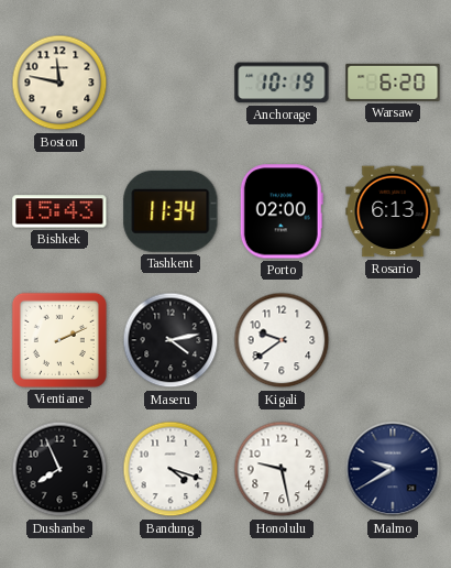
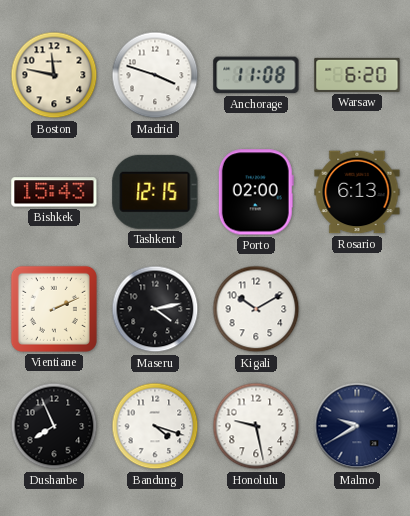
Madrid: none -> 3:48 (155, 75)
Anchorage: 10:19 -> 11:08 (256, 75)
Tashkent: 11:34 -> 12:15 (155, 192)
Kigali: 9:39 -> 10:10 (256, 309)
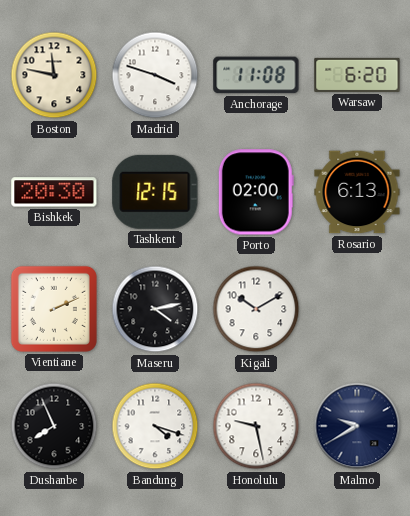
Bishkek: 15:43 -> 20:30 (54, 192)
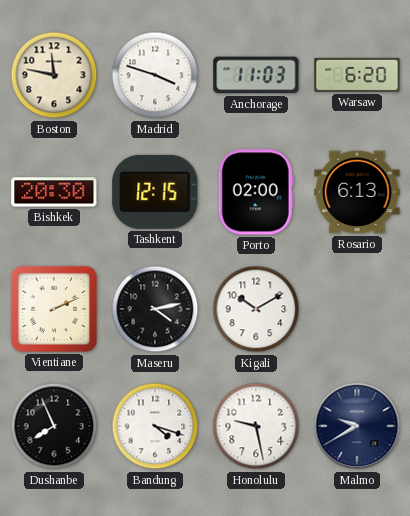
Anchorage: 11:08 -> 11:03 (256, 75)
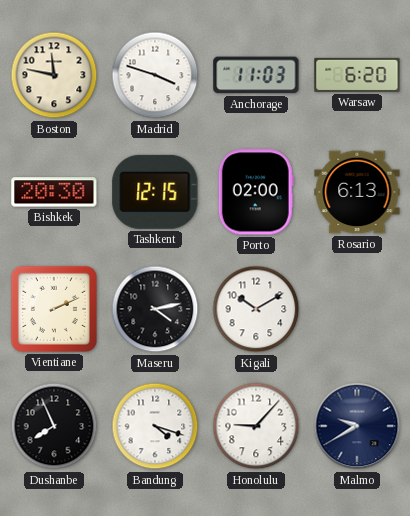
Honolulu: 9:28 -> 9:07 (256, 426)
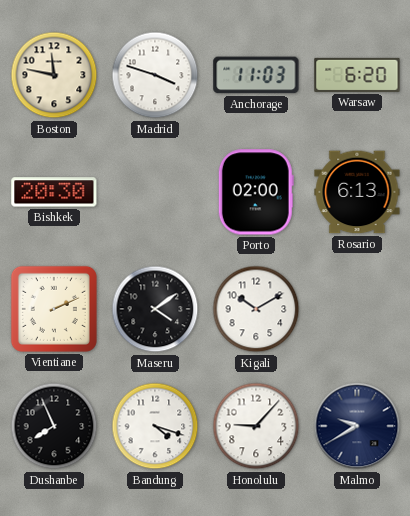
Tashkent: 12:15 -> none (155, 192)
Maseru: 4:13 -> 4:09 (155, 309)
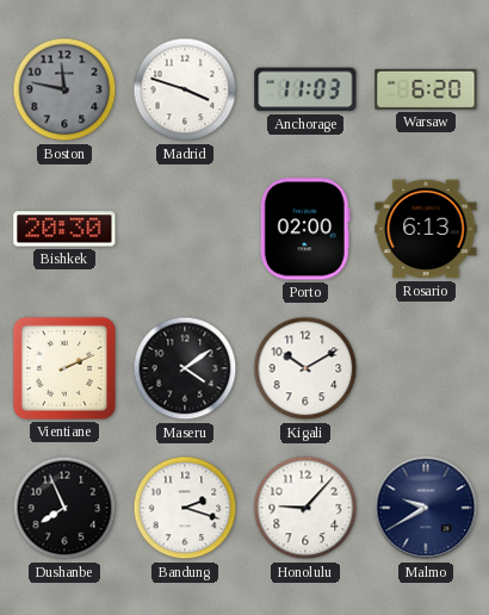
Boston dial: cream -> grey (64, 89)
Bandung: 4:18 -> 2:18 (185, 508)
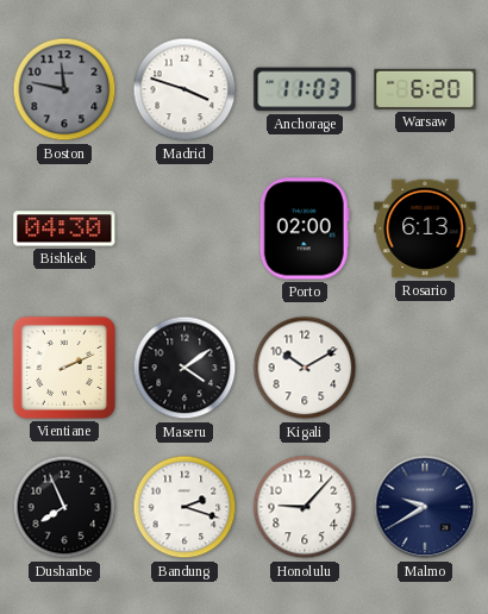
Bishkek: 20:30 -> 04:30 (64, 228)
